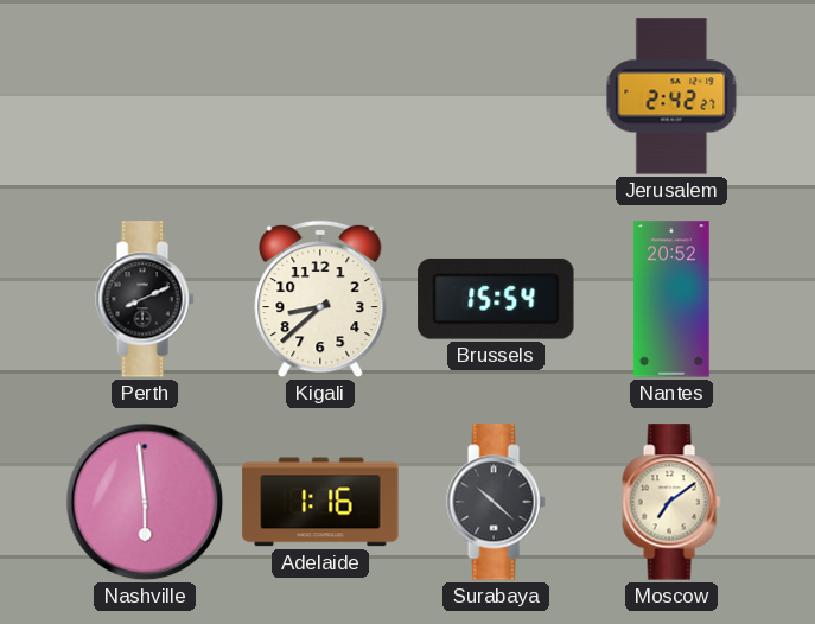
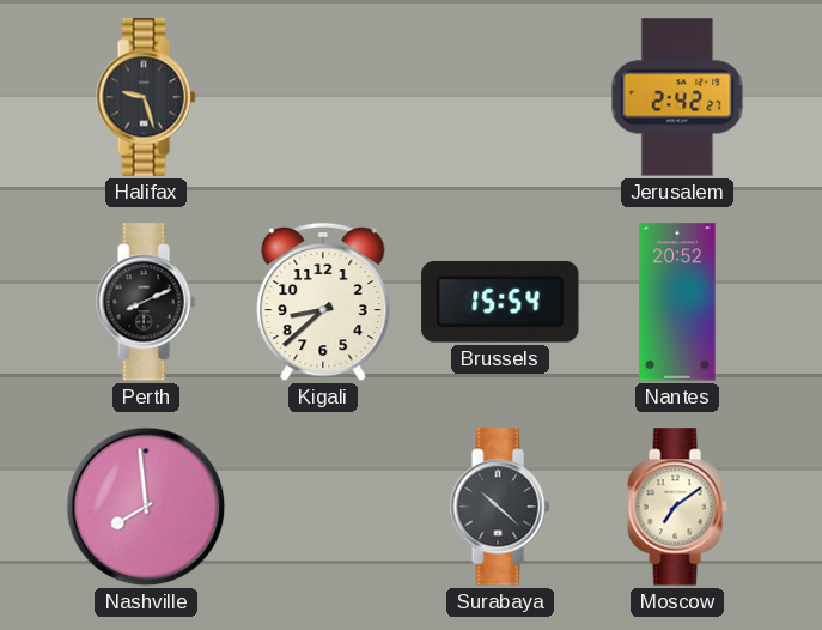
Halifax: none -> 9:27 (146, 97)
Nashville: 5:59 -> 7:59 (146, 507)
Adelaide: 1:16 -> none (320, 502)
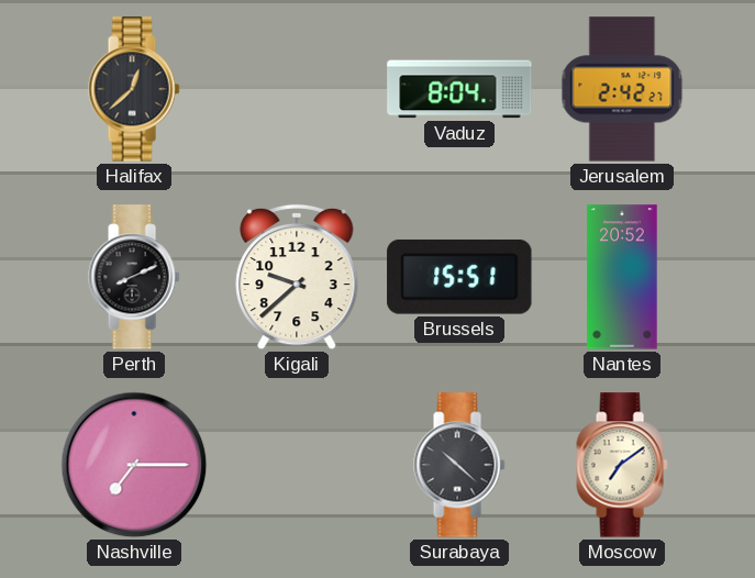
Halifax: 9:27 -> 12:38 (134, 89)
Vaduz: none -> 8:04 (459, 89)
Kigali: 8:38 -> 9:38 (297, 277)
Brussels: 15:54 -> 15:51 (459, 277)
Nashville: 7:59 -> 7:15 (134, 465)
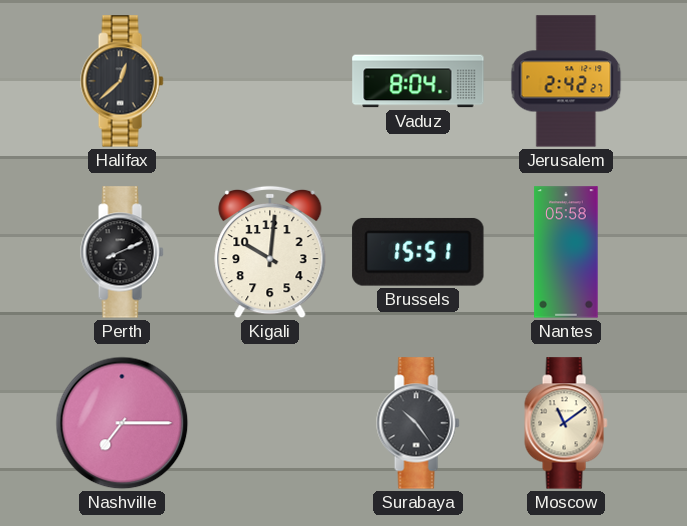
Kigali: 9:38 -> 10:01 (270, 252)
Nantes: 20:52 -> 05:58 (566, 252)
Surabaya: 10:22 -> 10:24 (418, 423)
Moscow: 7:09 -> 11:09 (566, 423)
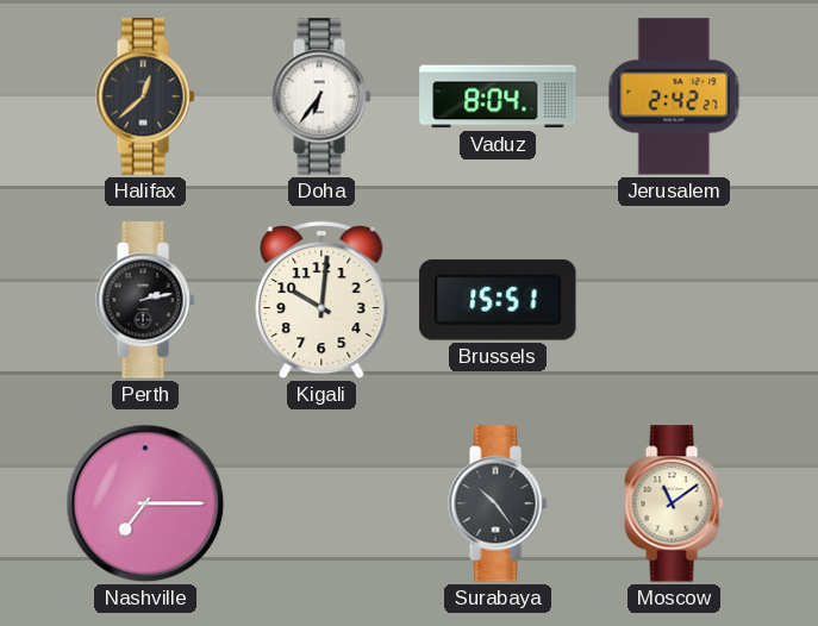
Doha: none -> 6:36 (321, 96)
Perth: 8:11 -> 2:13 (145, 300)
Nantes: 05:58 -> none (566, 252)
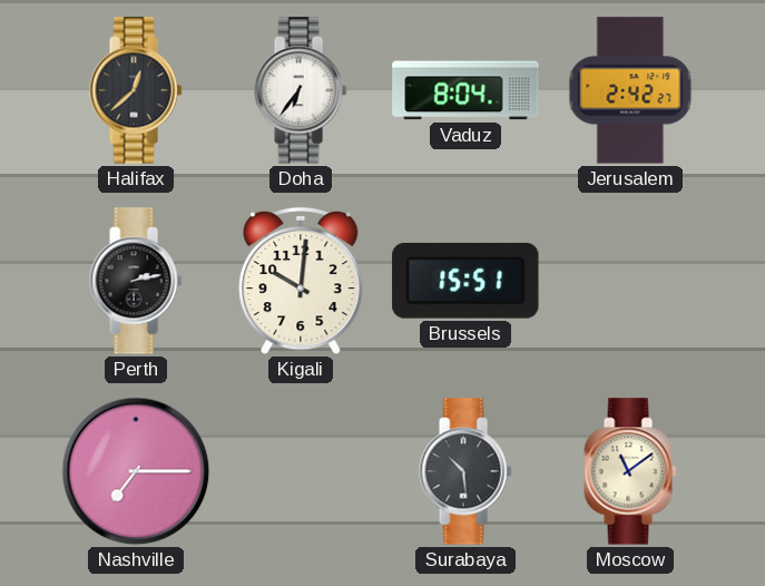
Surabaya: 10:24 -> 10:29 (465, 471)
